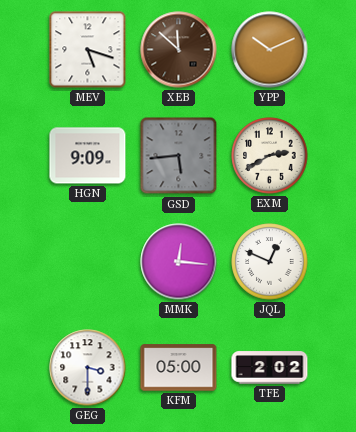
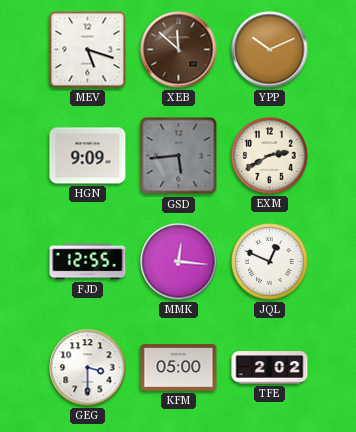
FJD: none -> 12:55 (88, 262)
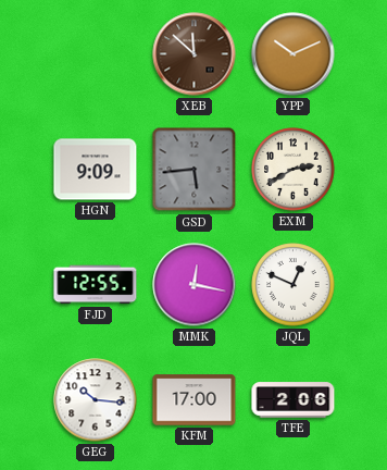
MEV: 5:18 -> none (88, 50)
MMK: 12:16 -> 12:17 (195, 285)
GEG: 3:30 -> 10:16 (96, 400)
KFM: 05:00 -> 17:00 (195, 400)
TFE: 2:02 -> 2:06 (294, 400)
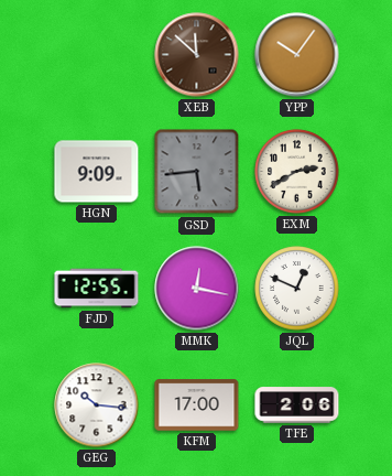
YPP: 10:11 -> 10:06 (297, 55)
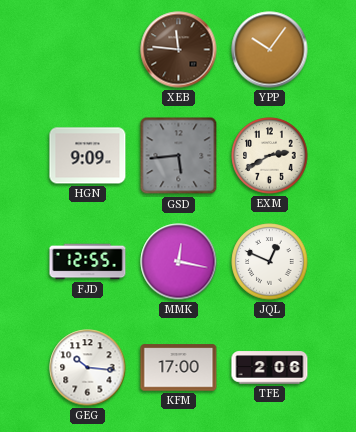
XEB: 11:52 -> 11:46 (179, 50)
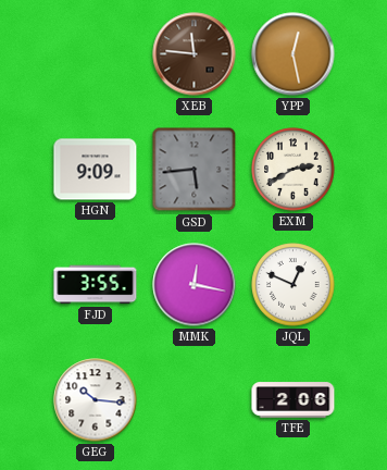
YPP: 10:06 -> 12:28 (294, 54)
FJD: 12:55 -> 3:55 (96, 285)
KFM: 17:00 -> none (179, 368)
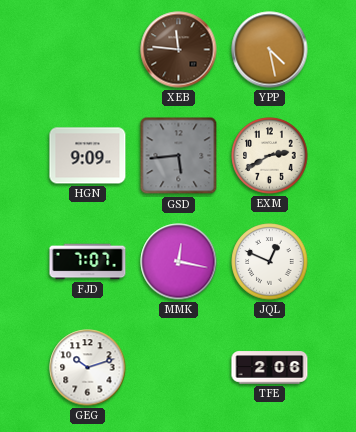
YPP: 12:28 -> 4:28 (270, 50)
FJD: 3:55 -> 7:07 (88, 262)
GEG: 10:16 -> 10:12 (88, 368)
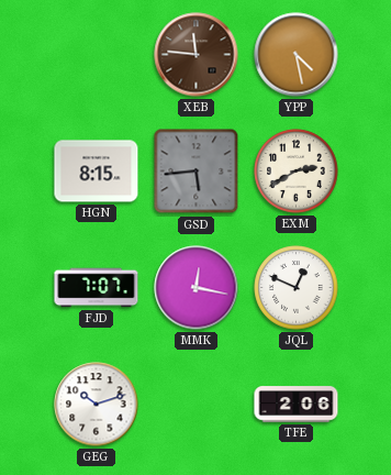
HGN: 9:09 -> 8:15 (97, 172)
